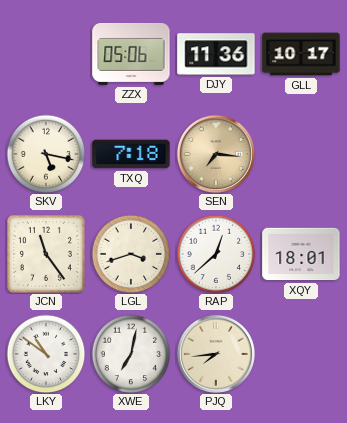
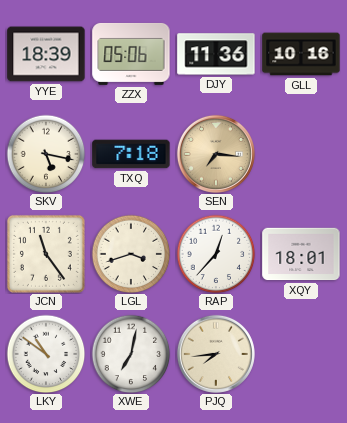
YYE: none -> 18:39 (46, 54)
GLL: 10:17 -> 10:16 (301, 54)
RAP: 12:38 -> 12:37 (216, 254)
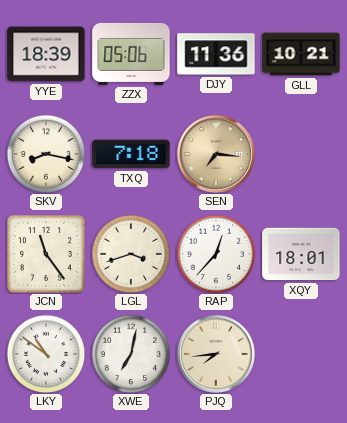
GLL: 10:16 -> 10:21 (301, 54)
SKV: 5:17 -> 8:17 (46, 154)
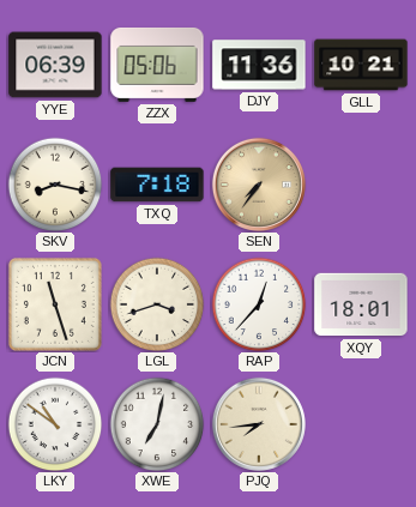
YYE: 18:39 -> 06:39 (55, 65)
SEN: 7:16 -> 7:36 (259, 185)
JCN: 11:24 -> 11:27 (55, 304)
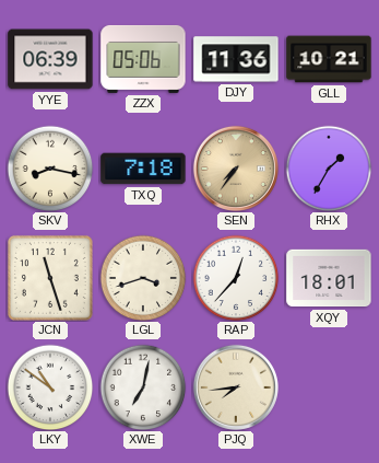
RHX: none -> 1:35 (329, 169)
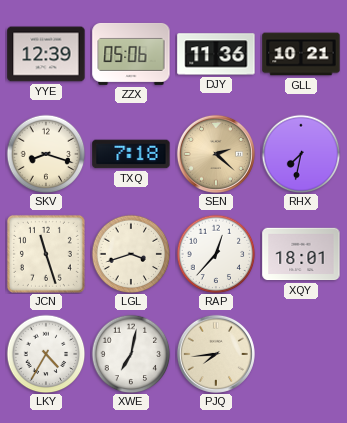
YYE: 06:39 -> 12:39 (46, 54)
SKV: 8:17 -> 8:18 (46, 154)
SEN: 7:36 -> 2:22 (216, 154)
RHX: 1:35 -> 7:32 (301, 154)
LKY: 10:51 -> 4:35 (46, 354)
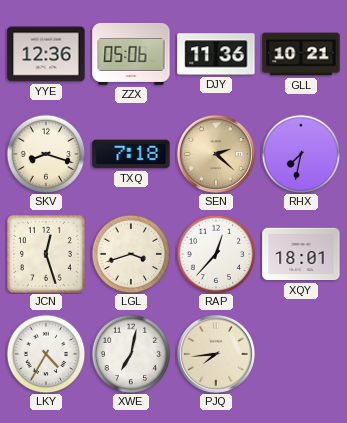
YYE: 12:39 -> 12:36 (46, 54)
JCN: 11:27 -> 12:27 (46, 254)
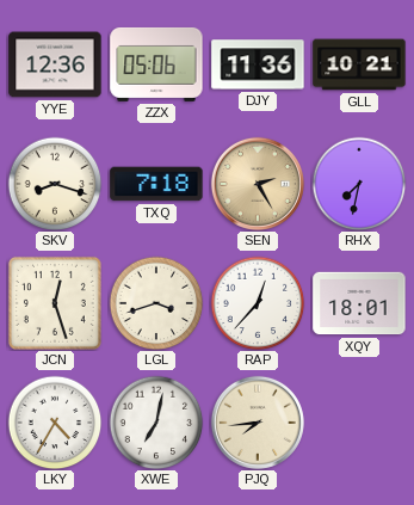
SEN: 2:22 -> 2:25 (258, 184)
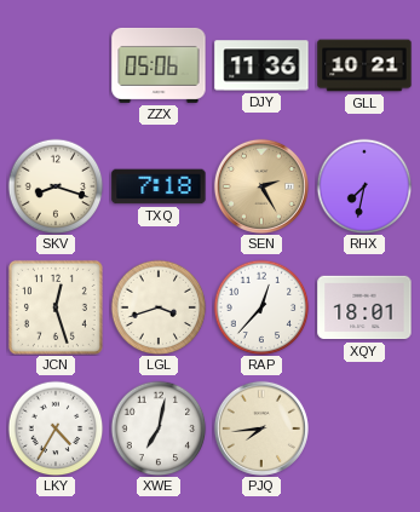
YYE: 12:36 -> none (55, 64)
